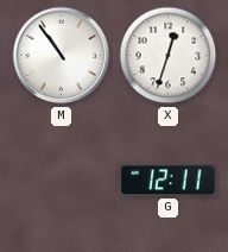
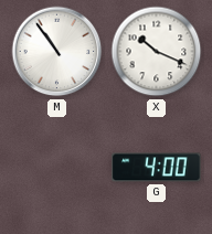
X: 12:33 -> 10:19 (157, 52)
G: 12:11 -> 4:00 (157, 168)
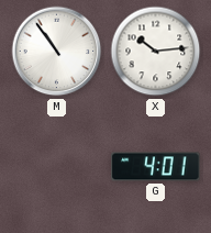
X: 10:19 -> 10:14 (156, 52)
G: 4:00 -> 4:01 (156, 167)
